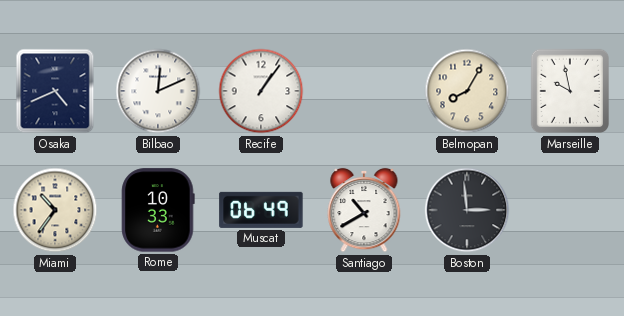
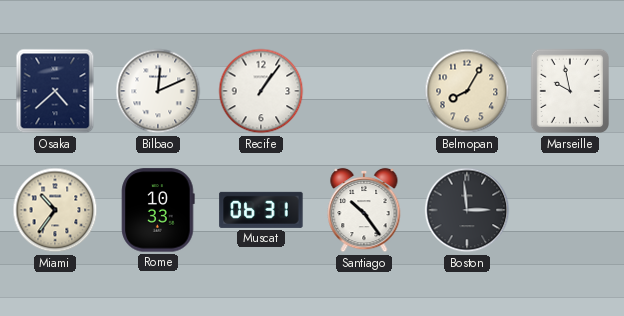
Osaka: 4:41 -> 4:38 (55, 91)
Muscat: 06:49 -> 06:31 (261, 210)
Santiago: 10:40 -> 10:24 (364, 210)
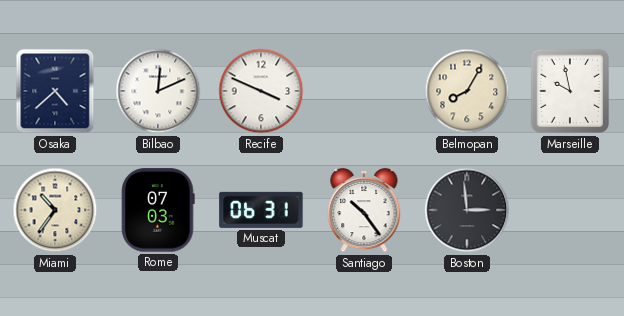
Recife: 1:06 -> 3:49 (261, 91)
Rome: 10:33 -> 07:03 (158, 210)
